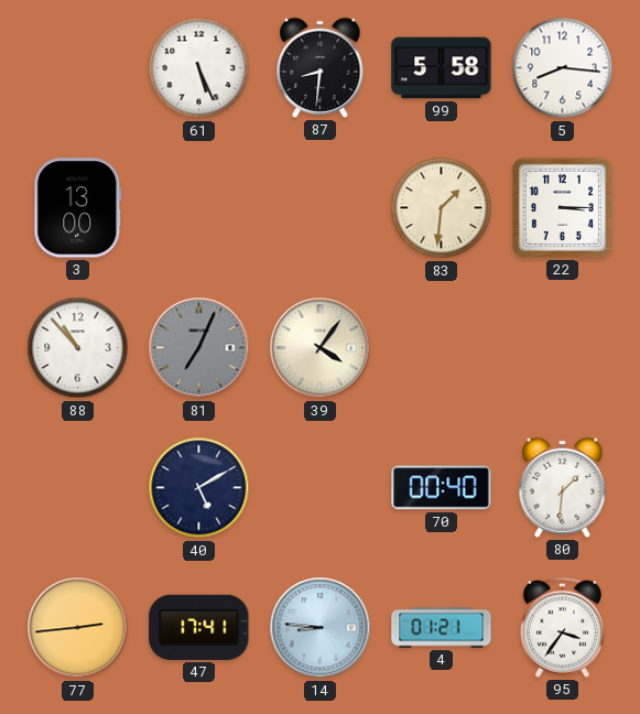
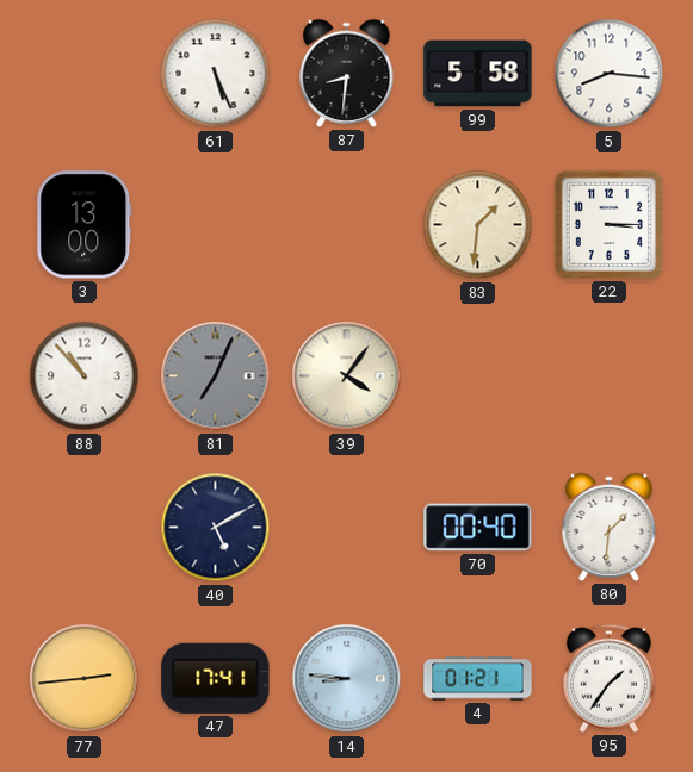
95: 3:36 -> 1:36 (608, 678)
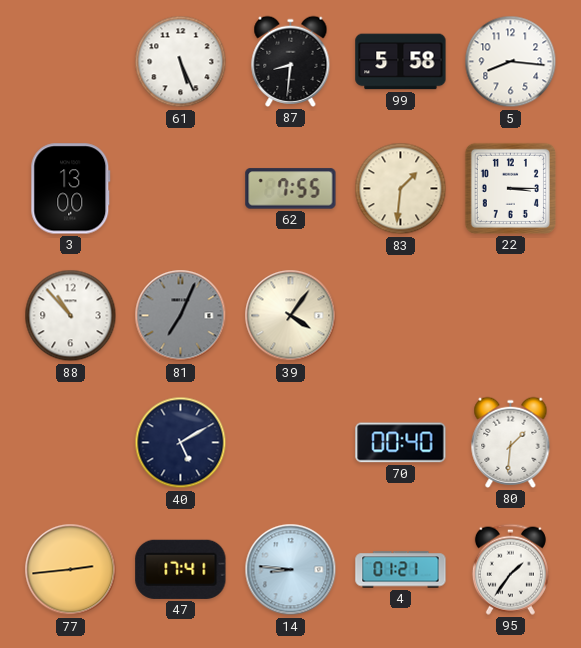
62: none -> 7:55 (291, 189)
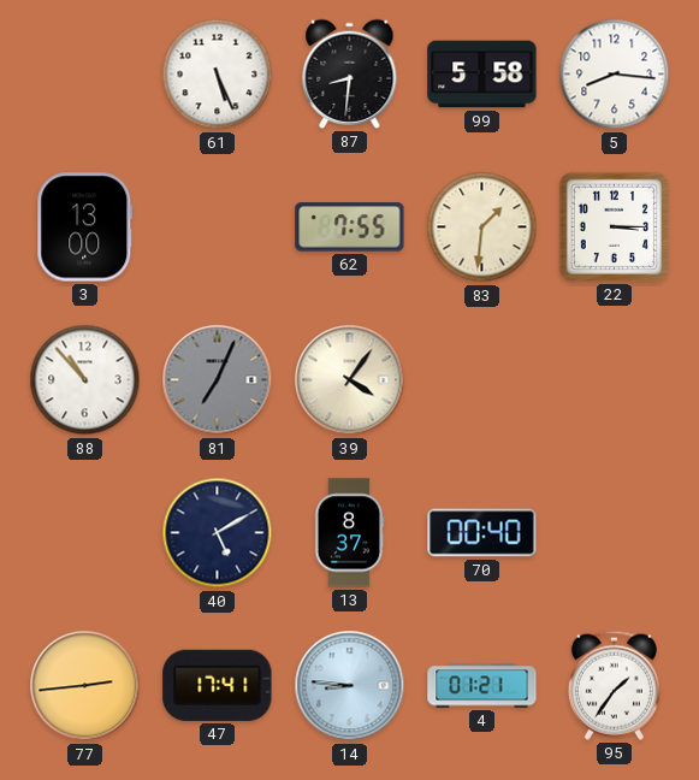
13: none -> 8:37 (349, 533)
80: 1:31 -> none (511, 442)
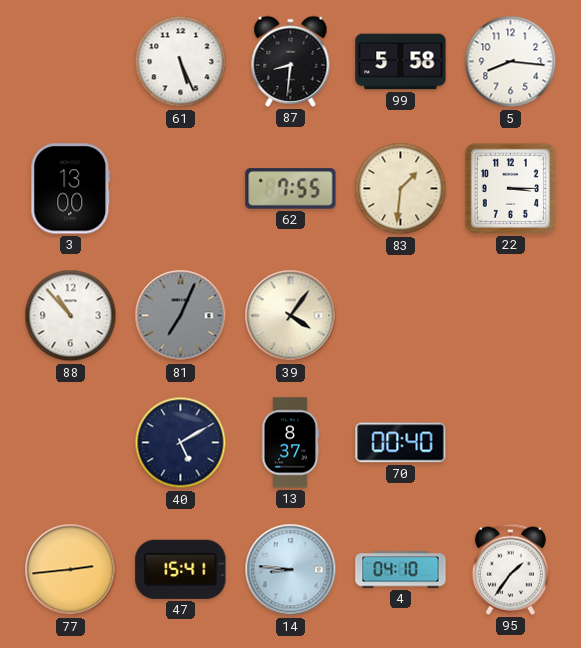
47: 17:41 -> 15:41 (181, 569)
4: 01:21 -> 04:10 (401, 570)
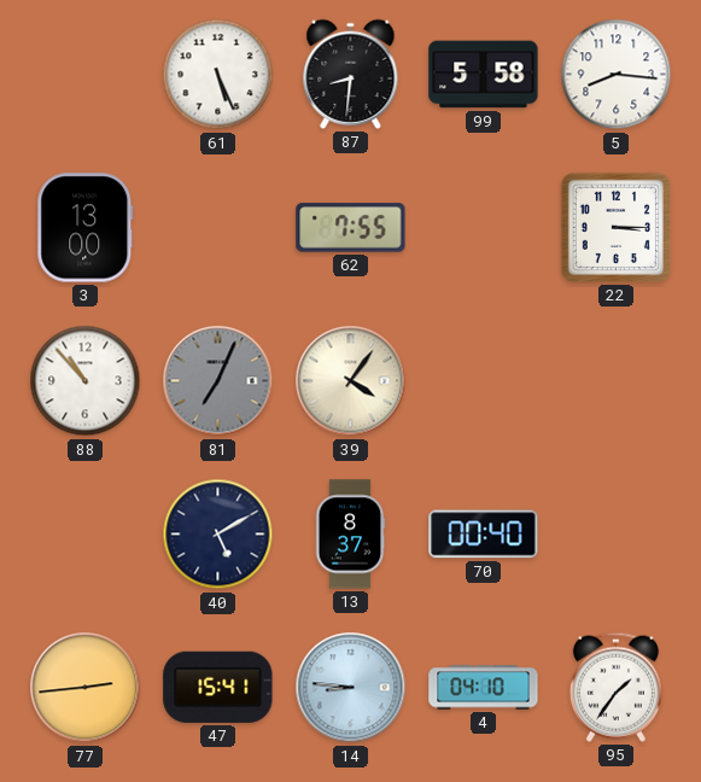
83: 1:31 -> none (401, 189)
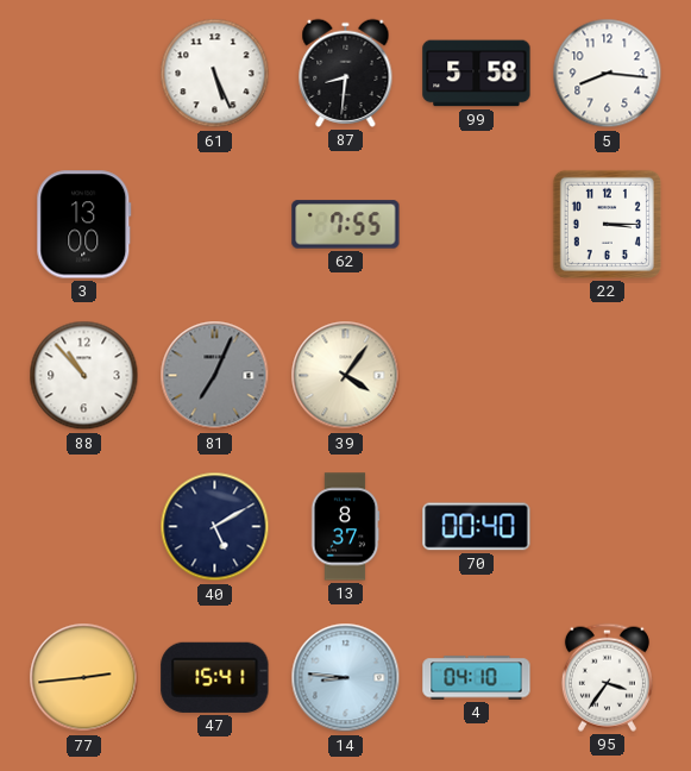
95: 1:36 -> 3:36 (607, 677)
